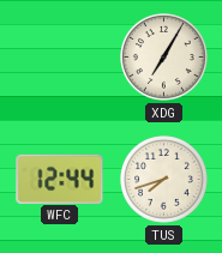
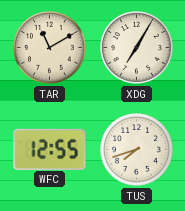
TAR: none -> 11:10 (50, 48)
WFC: 12:44 -> 12:55 (50, 149)
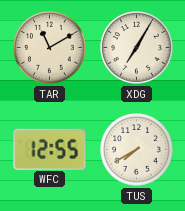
TUS: 7:42 -> 7:40 (137, 150)
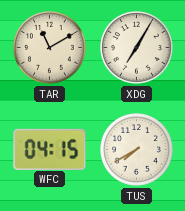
WFC: 12:55 -> 04:15 (50, 149)
